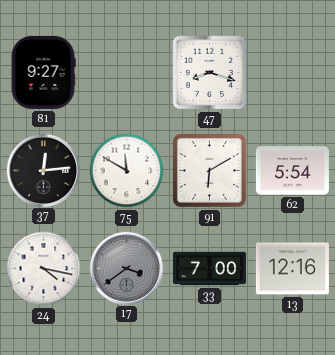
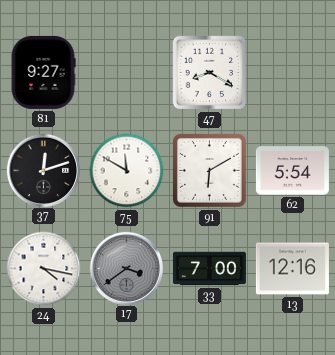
47: 8:18 -> 8:20 (210, 73)
37: 12:14 -> 12:12 (43, 170)
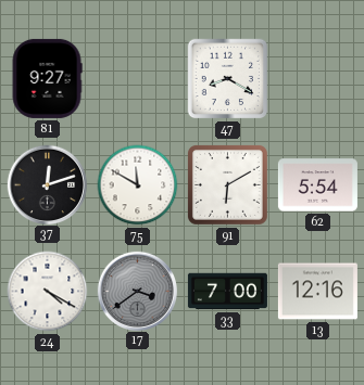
24: 4:17 -> 4:20 (48, 292)
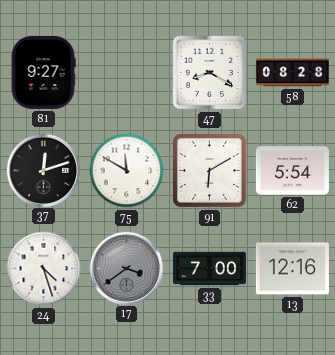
58: none -> 08:28 (292, 73)
24: 4:20 -> 4:27 (44, 269)
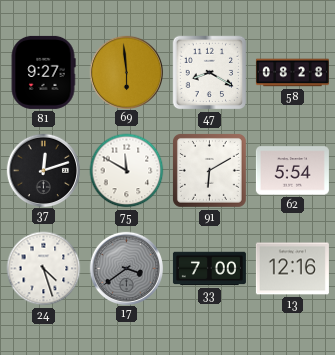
69: none -> 5:59 (126, 72)
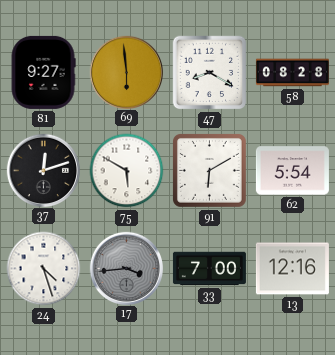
75: 11:50 -> 5:50 (127, 171)
17: 3:39 -> 3:44 (126, 268)
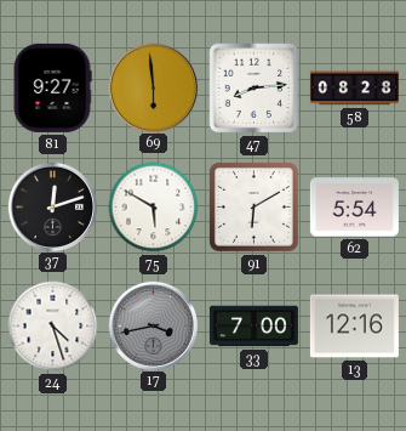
47: 8:20 -> 8:14 (255, 89)
17: 3:44 -> 3:43 (153, 325)
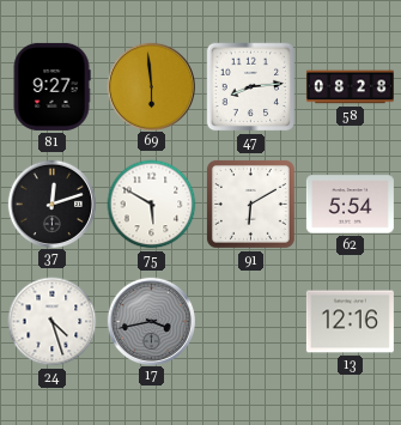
33: 7:00 -> none (253, 327)
